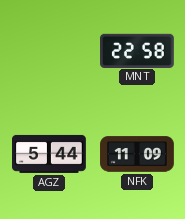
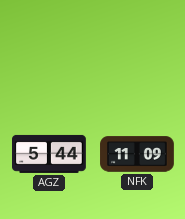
MNT: 22:58 -> none (138, 50)
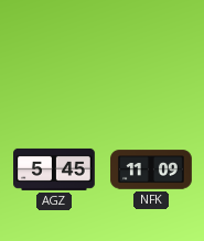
AGZ: 5:44 -> 5:45 (54, 169)
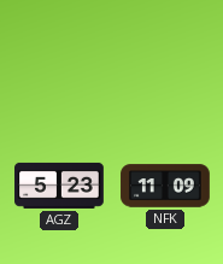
AGZ: 5:45 -> 5:23 (59, 186)
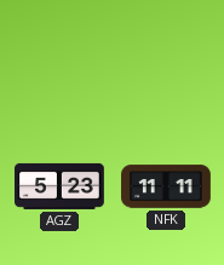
NFK: 11:09 -> 11:11 (166, 186)
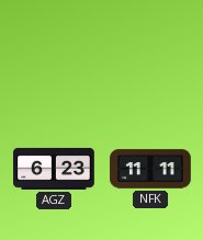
AGZ: 5:23 -> 6:23 (54, 169)
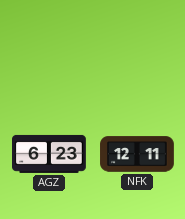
NFK: 11:11 -> 12:11 (137, 154)
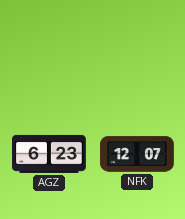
NFK: 12:11 -> 12:07 (137, 154)
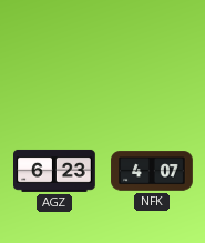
NFK: 12:07 -> 4:07 (152, 171)
